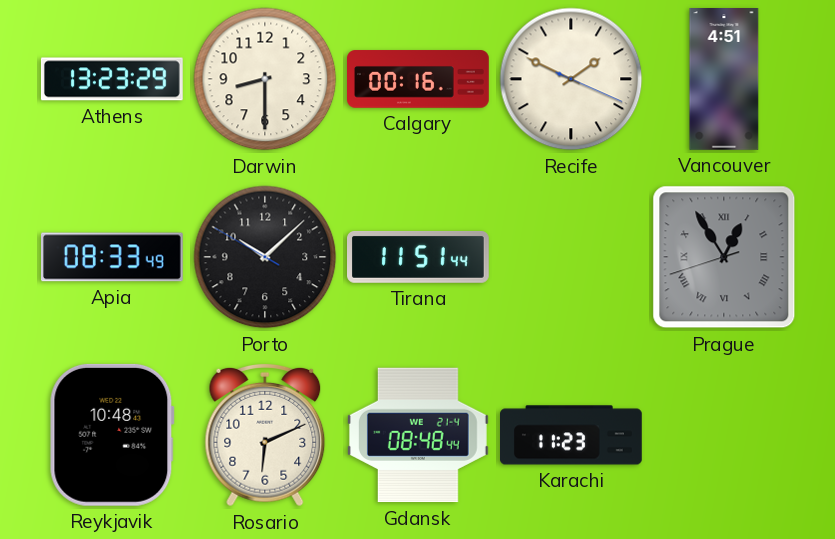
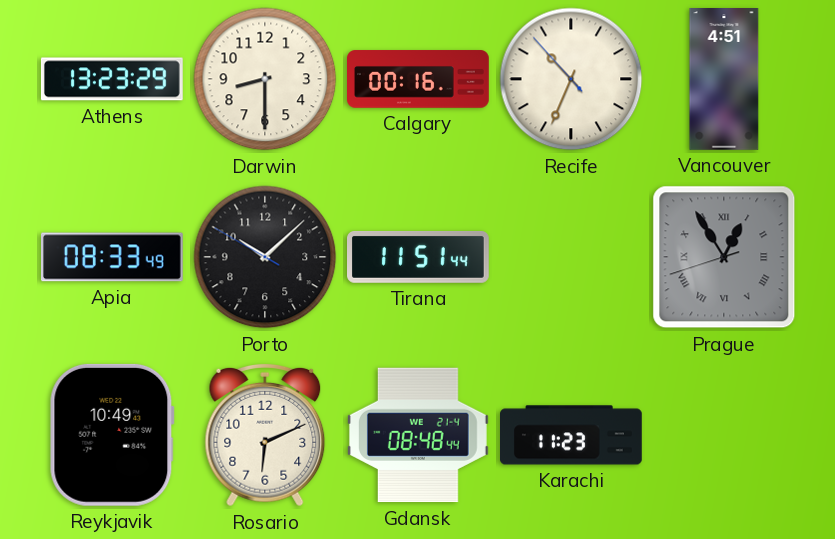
Recife: 1:49 -> 10:33 (571, 79)
Reykjavik: 10:48 -> 10:49 (112, 435)
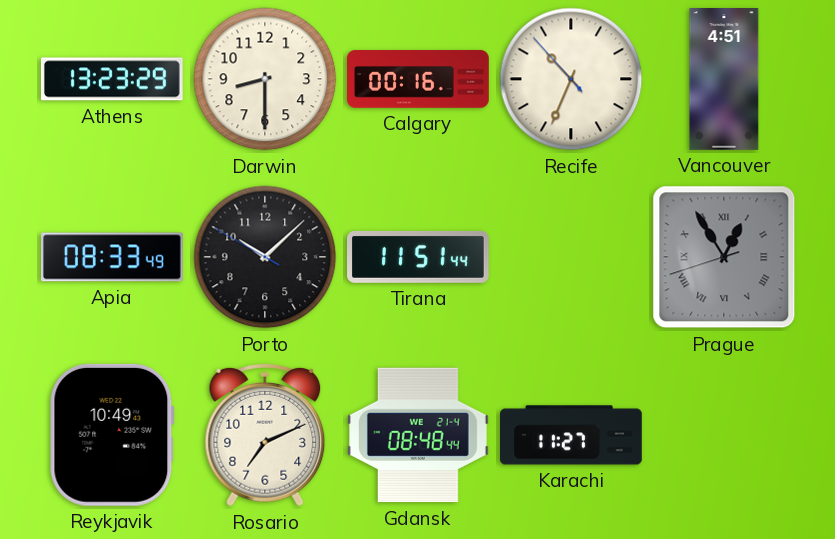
Rosario: 6:11 -> 7:11 (265, 435)
Karachi: 11:23 -> 11:27 (572, 435)
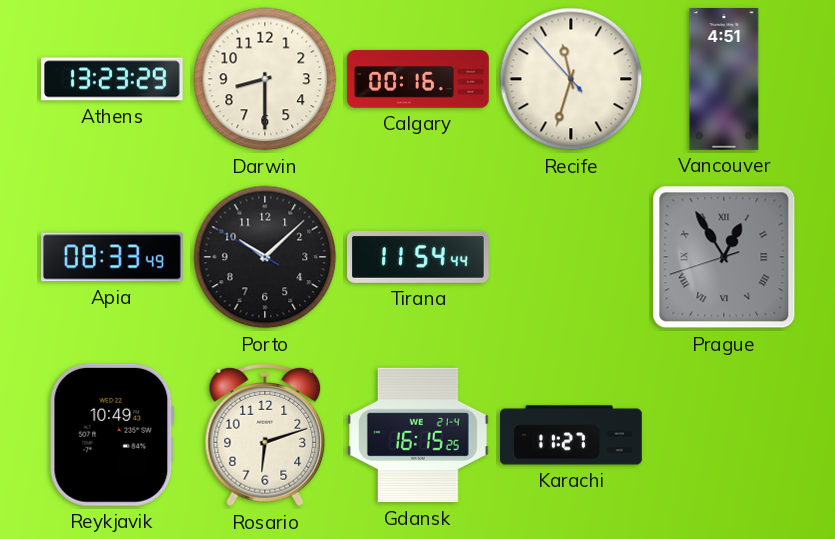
Recife: 10:33 -> 11:32 (571, 79)
Tirana: 11:51 -> 11:54 (419, 257)
Rosario: 7:11 -> 6:12 (265, 435)
Gdansk: 08:48 -> 16:15 (418, 435)
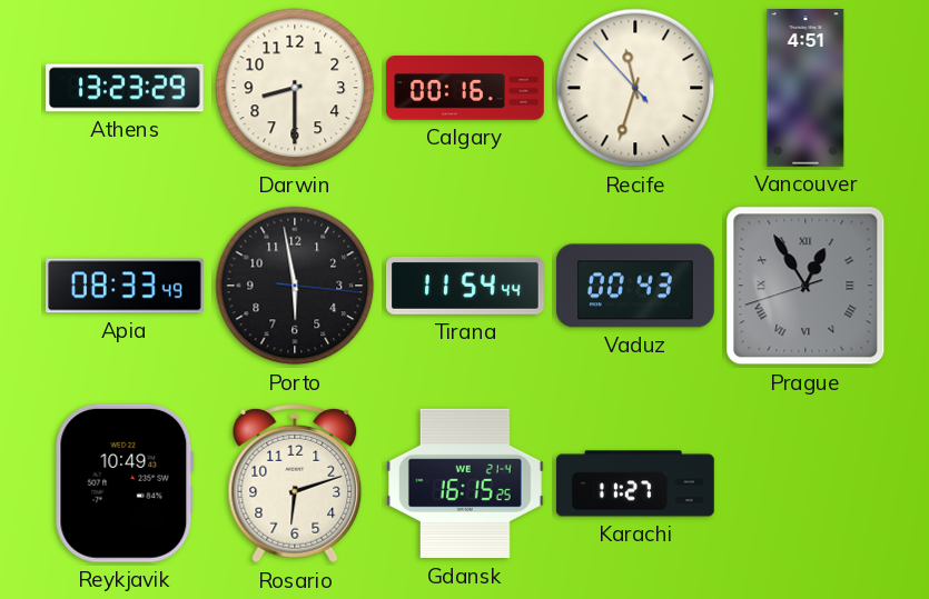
Porto: 10:07 -> 5:58 (295, 286)
Vaduz: none -> 00:43 (636, 286)
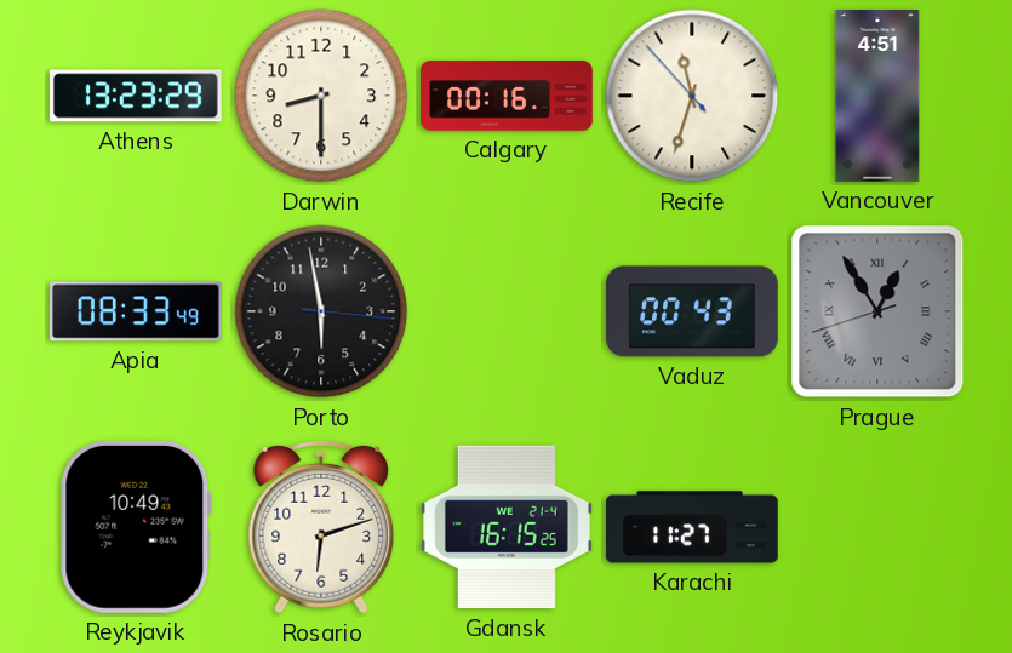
Tirana: 11:54 -> none (466, 286)
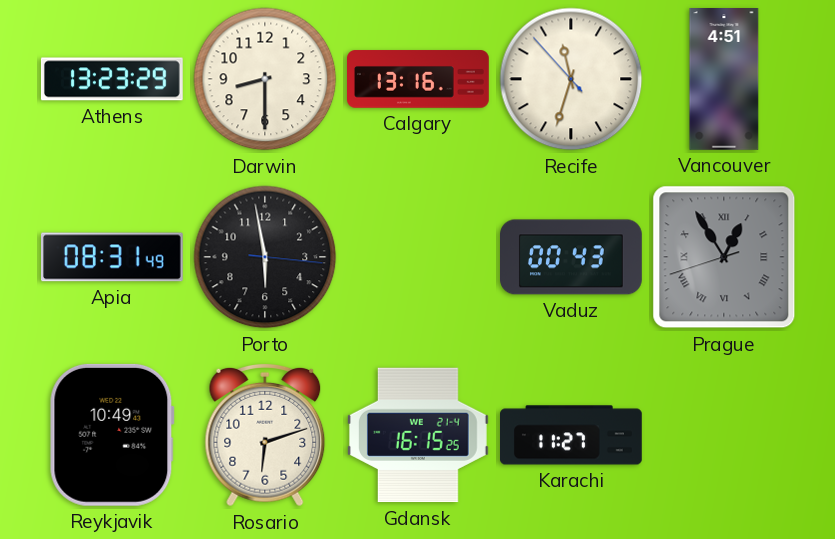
Calgary: 00:16 -> 13:16 (419, 79)
Apia: 08:33 -> 08:31 (113, 257)
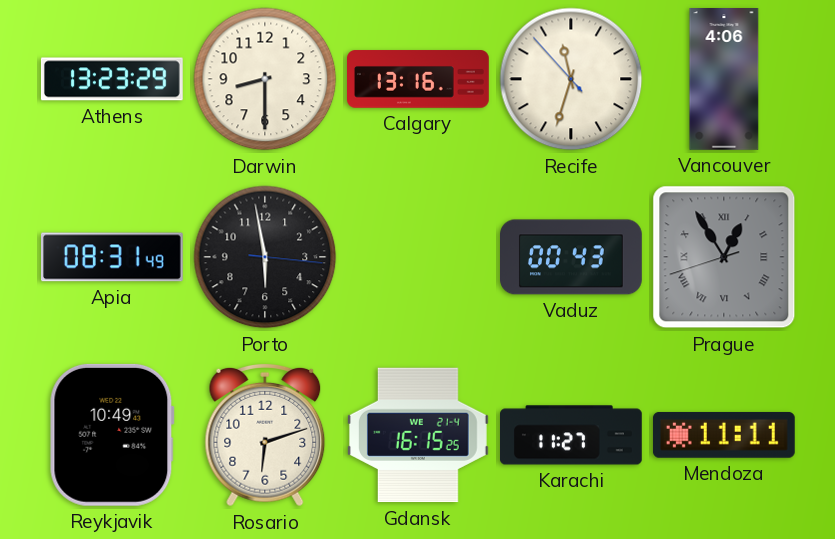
Vancouver: 4:51 -> 4:06 (724, 80)
Mendoza: none -> 11:11 (724, 435)
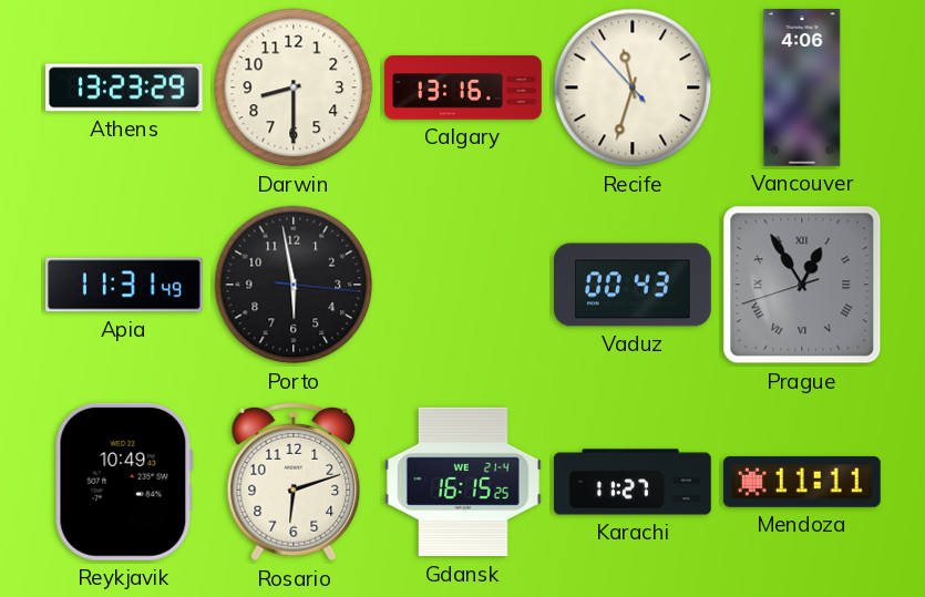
Apia: 08:31 -> 11:31 (125, 285)
